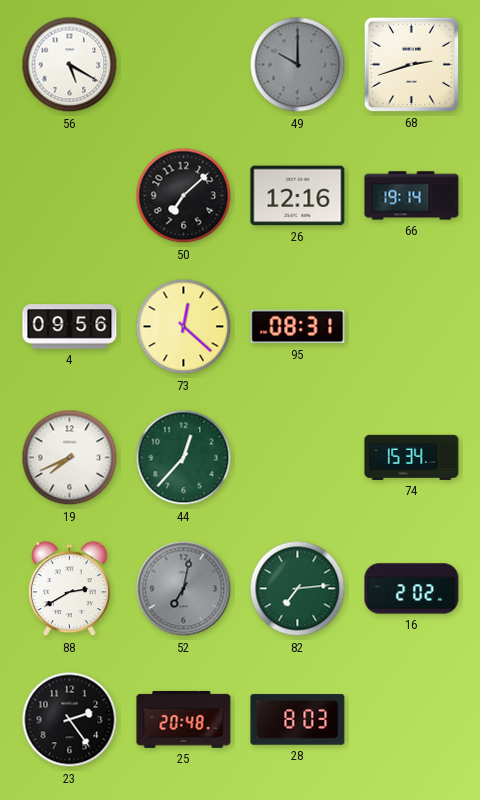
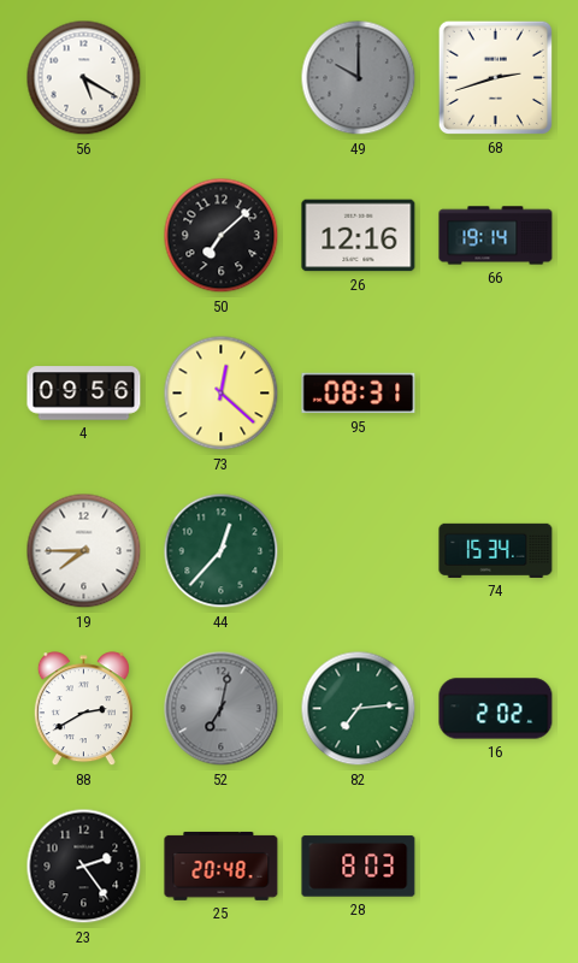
19: 7:41 -> 7:45 (84, 551)
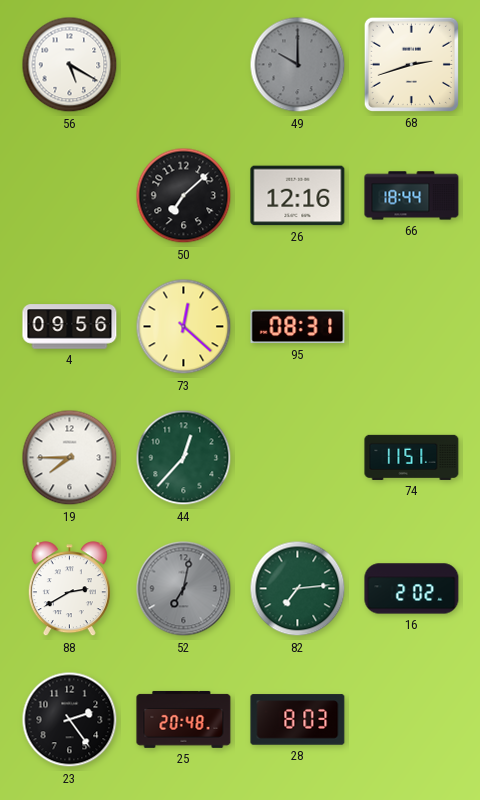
66: 19:14 -> 18:44 (412, 196)
74: 15:34 -> 11:51 (412, 457)
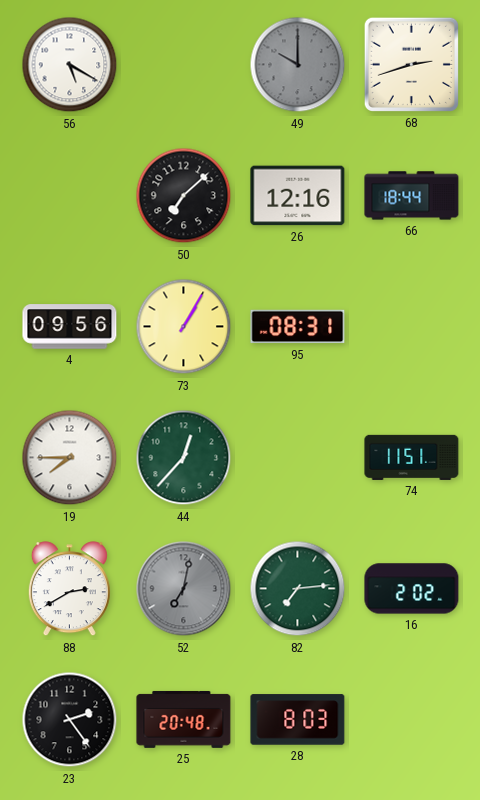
73: 12:22 -> 1:05 (184, 327)
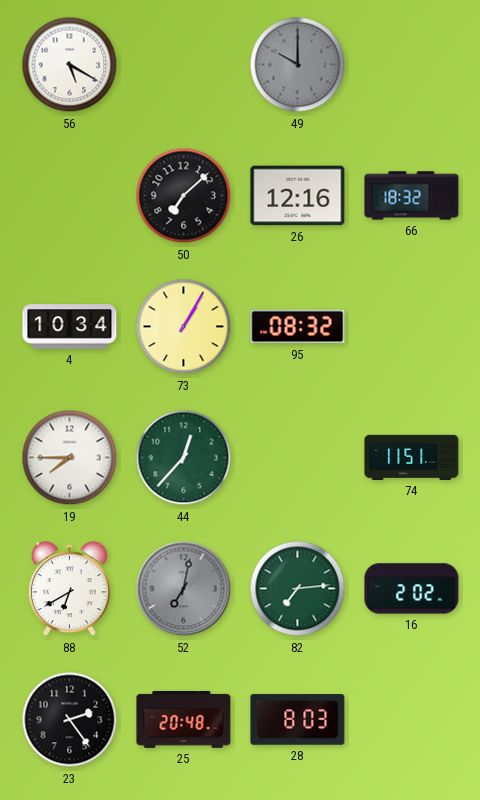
68: 2:42 -> none (411, 64)
66: 18:44 -> 18:32 (412, 196)
4: 09:56 -> 10:34 (70, 327)
95: 08:31 -> 08:32 (298, 327)
88: 2:40 -> 6:40 (69, 589)
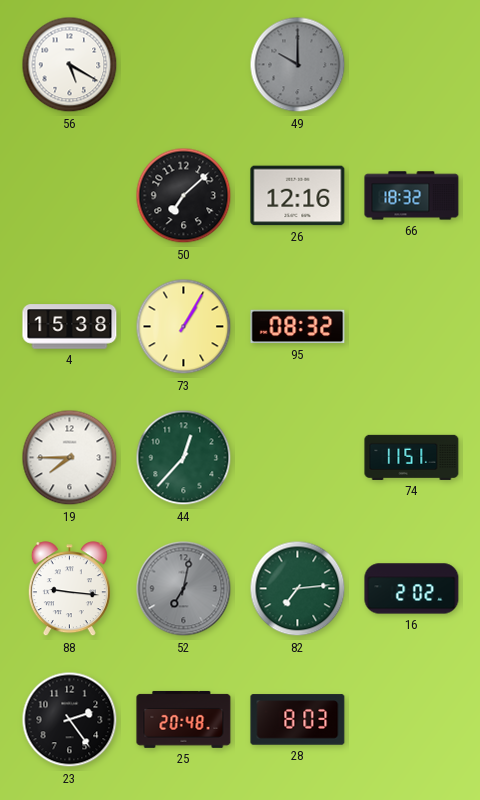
4: 10:34 -> 15:38 (70, 327)
88: 6:40 -> 9:16 (69, 589)
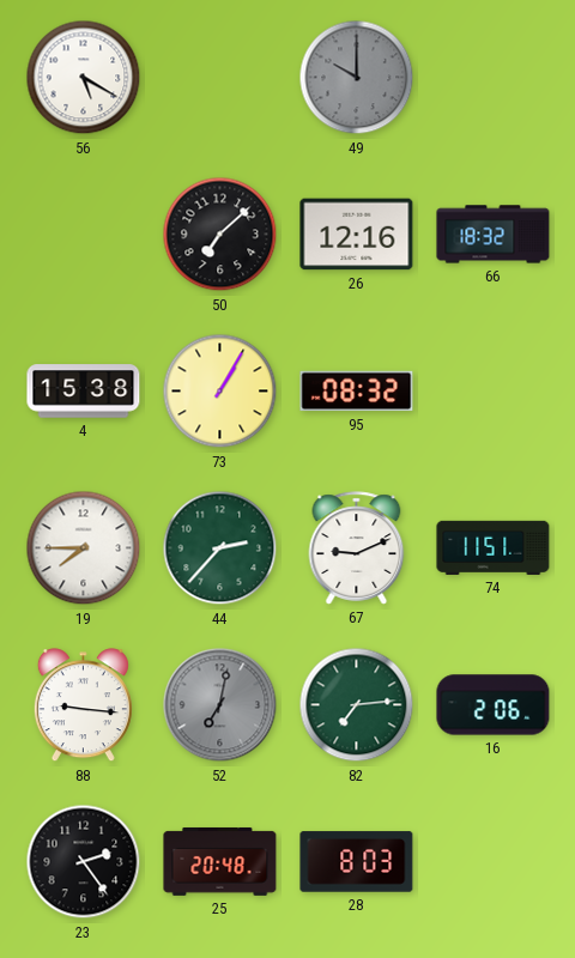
44: 12:37 -> 2:37 (220, 548)
67: none -> 9:11 (357, 548)
16: 2:02 -> 2:06 (494, 705)
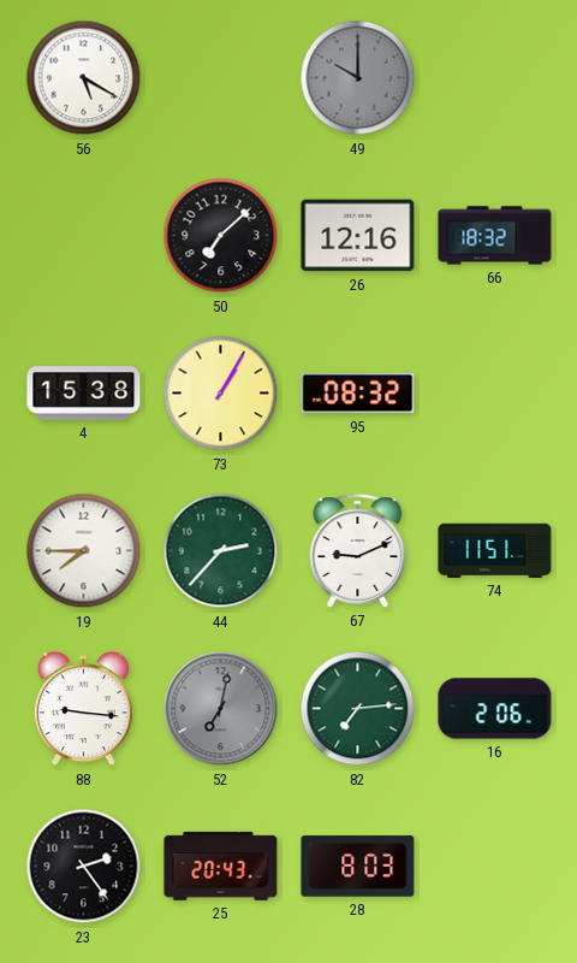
25: 20:48 -> 20:43 (221, 865)
